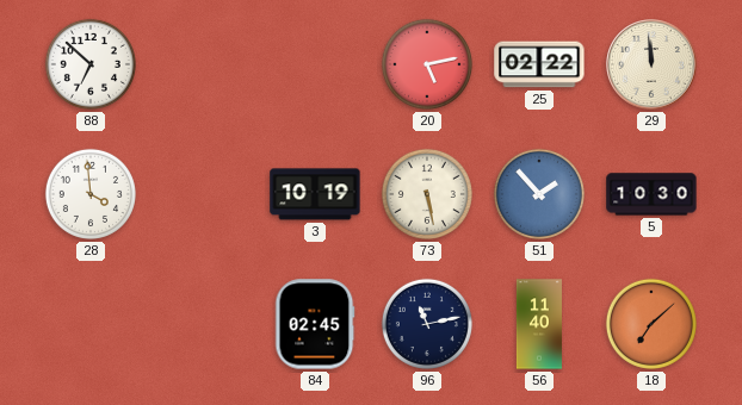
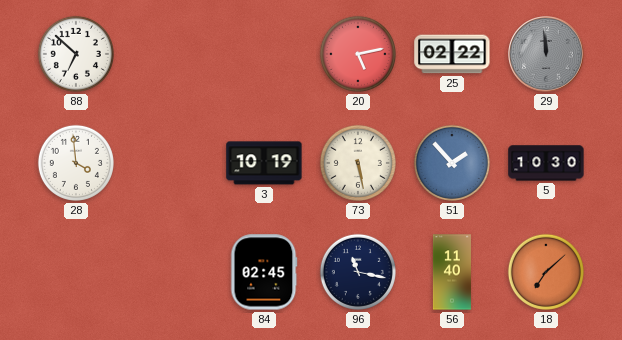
29 dial: cream -> grey (546, 54)
96: 11:13 -> 11:17 (358, 272)
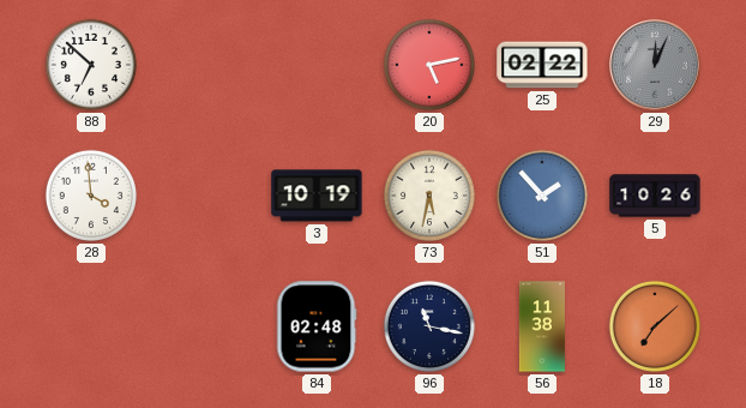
29: 11:59 -> 12:04 (655, 65)
73: 5:28 -> 5:32 (429, 196)
5: 10:30 -> 10:26 (655, 196)
84: 02:45 -> 02:48 (317, 326)
56: 11:40 -> 11:38 (542, 326)
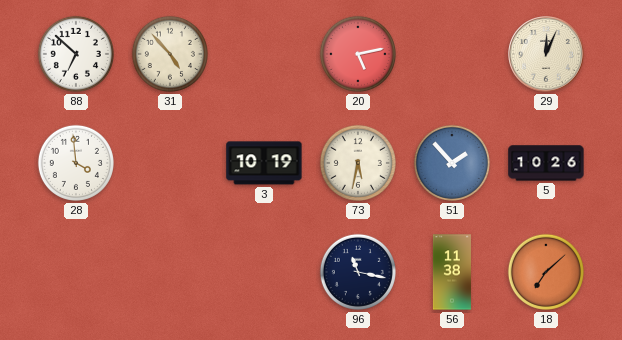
31: none -> 4:53 (170, 54)
25: 02:22 -> none (542, 65)
29 dial: grey -> cream (546, 54)
84: 02:48 -> none (317, 326)
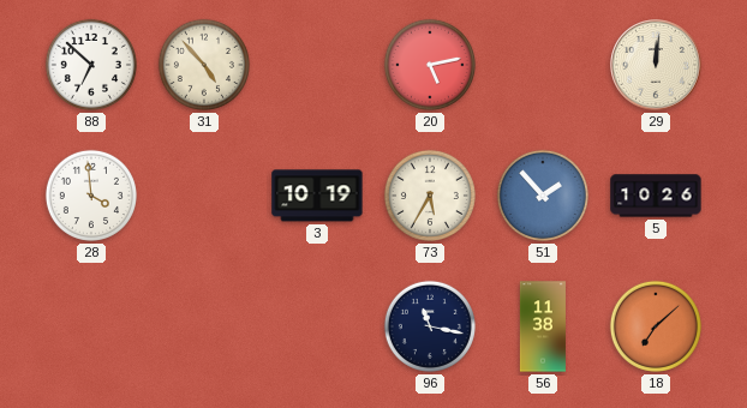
29: 12:04 -> 12:01 (656, 65)
73: 5:32 -> 5:35 (430, 196)
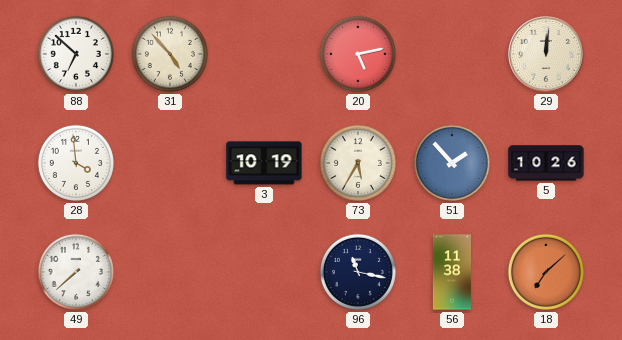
49: none -> 7:38 (76, 272)
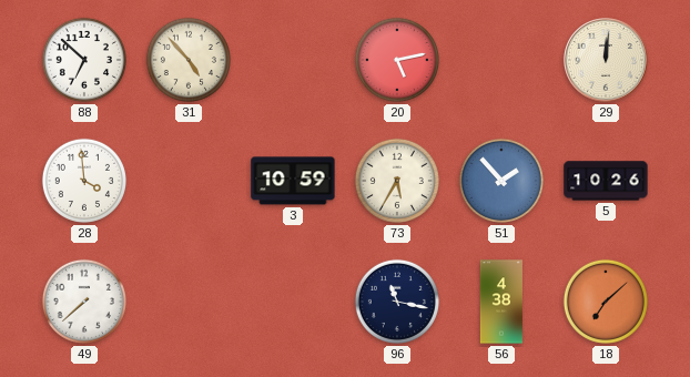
3: 10:19 -> 10:59 (293, 181)
56: 11:38 -> 4:38 (501, 302)
